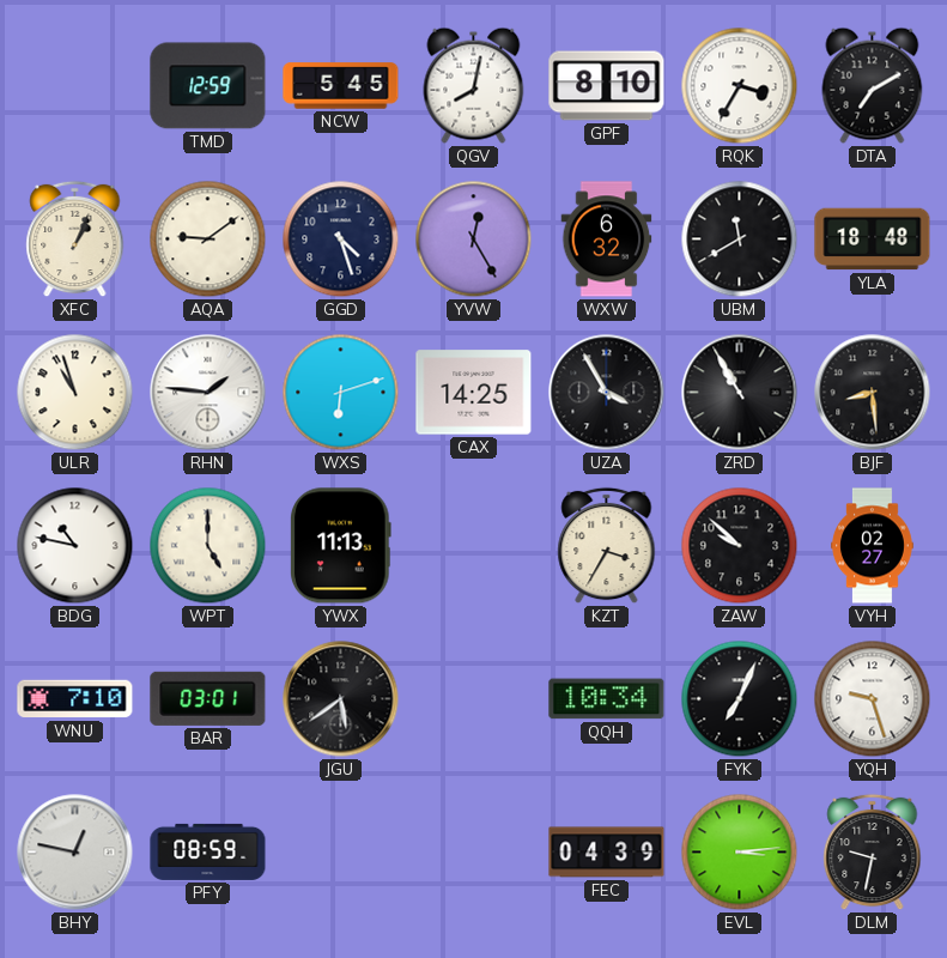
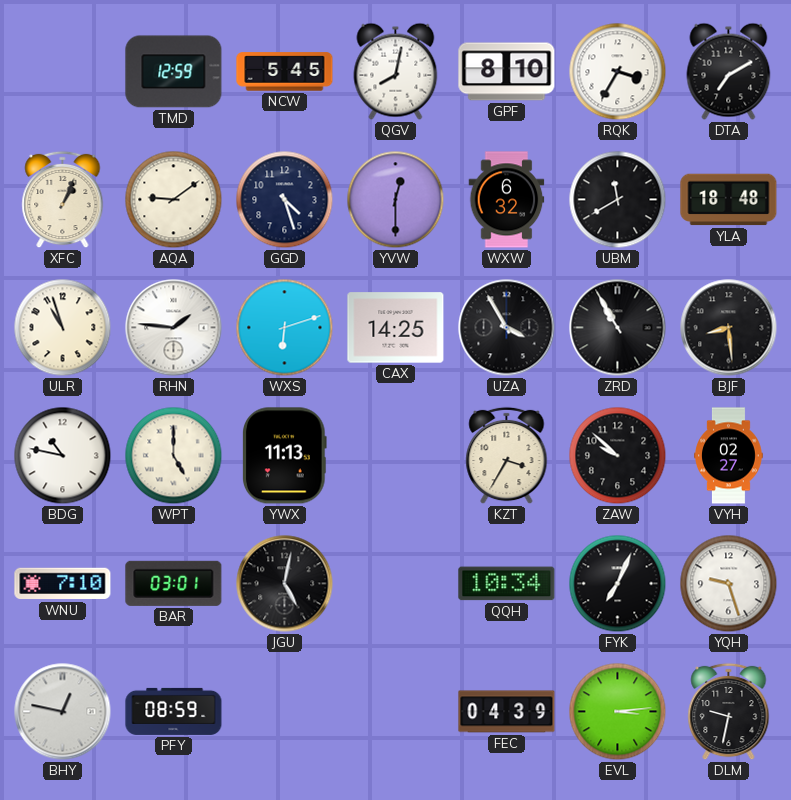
YVW: 12:25 -> 12:30 (396, 200)
JGU: 5:39 -> 5:02 (285, 584)
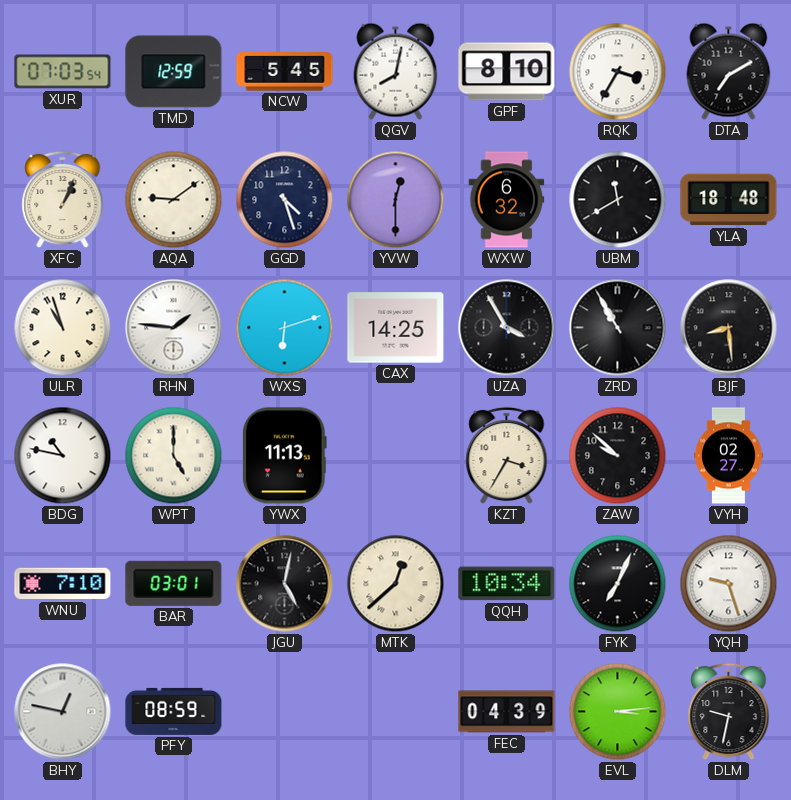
XUR: none -> 07:03 (63, 72)
MTK: none -> 12:38 (396, 584)
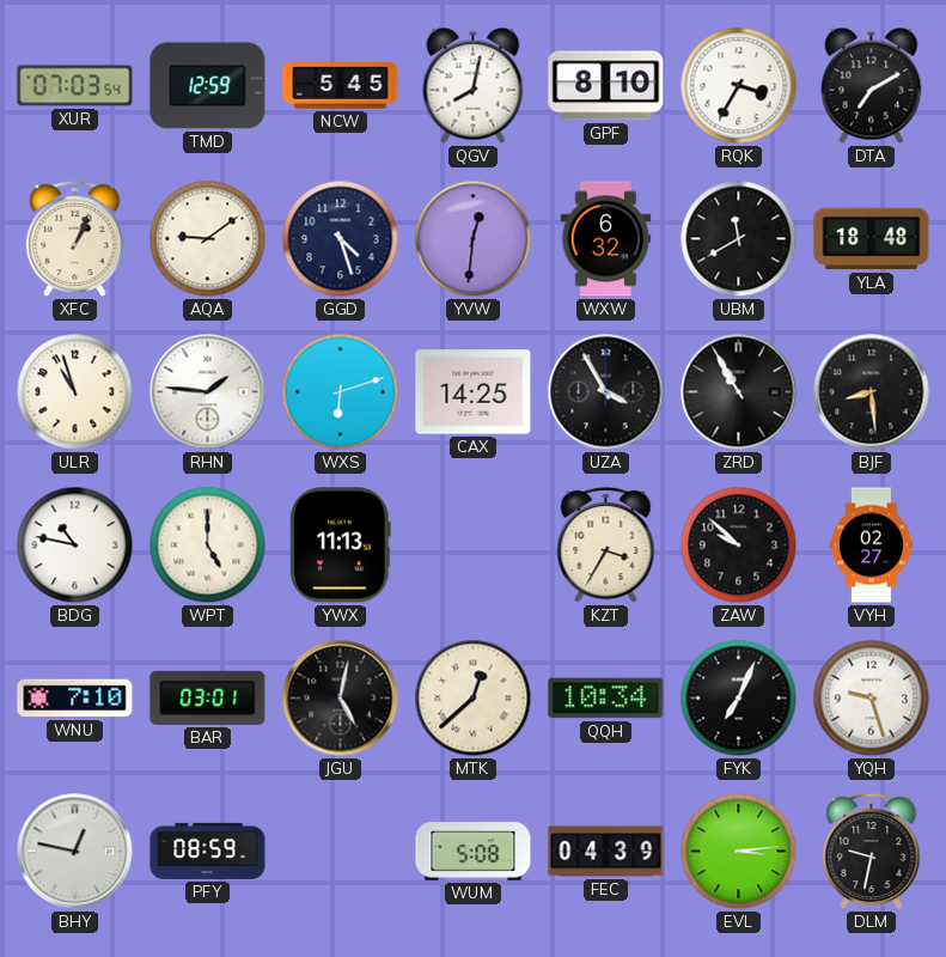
YVW: 12:30 -> 12:31 (474, 239)
WUM: none -> 5:08 (474, 852)
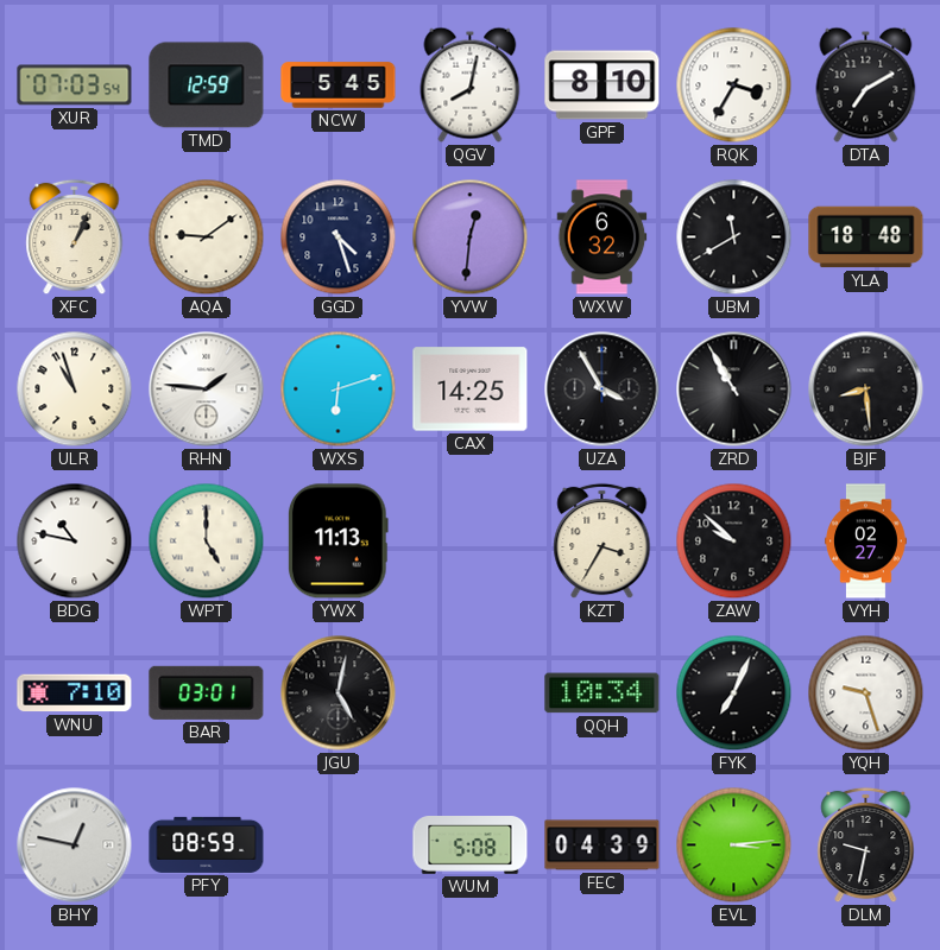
MTK: 12:38 -> none (474, 699)
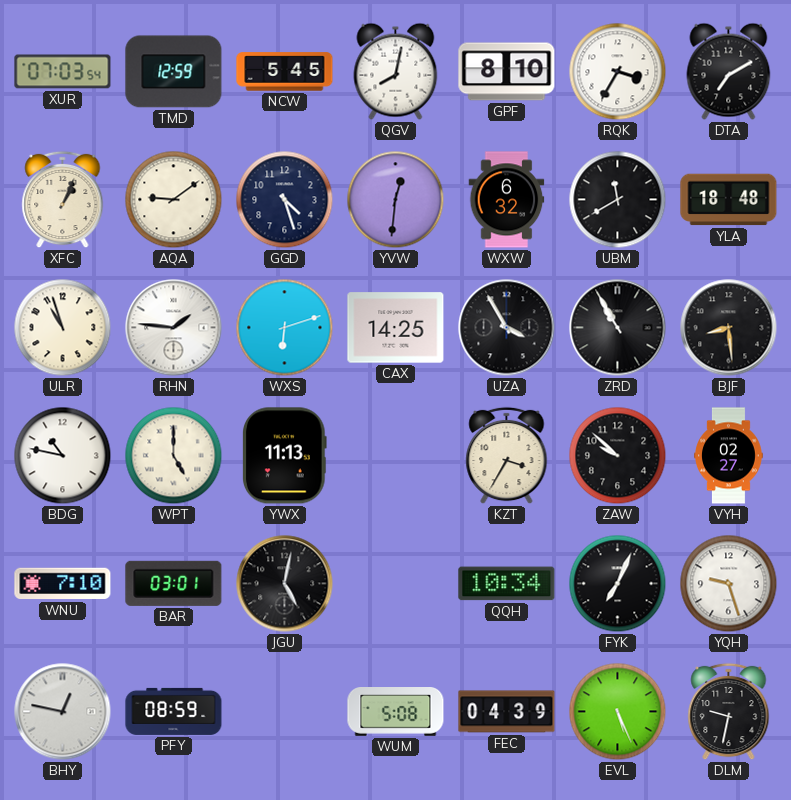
EVL: 3:14 -> 5:26 (618, 712)
